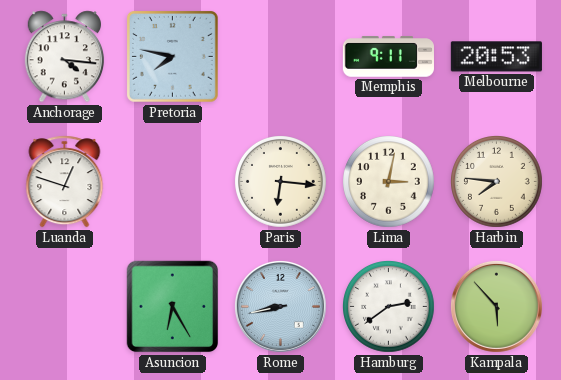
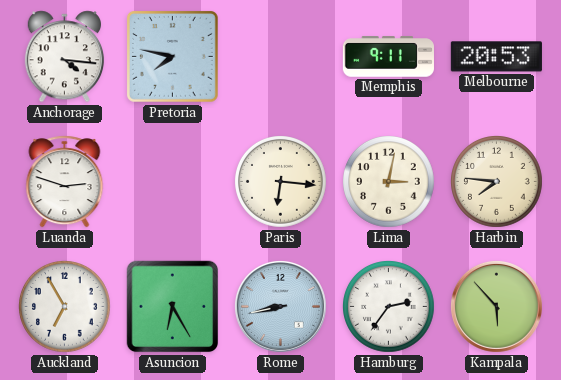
Luanda: 12:48 -> 2:48 (65, 182)
Auckland: none -> 6:55 (65, 307)
Hamburg: 2:39 -> 2:36 (389, 307)
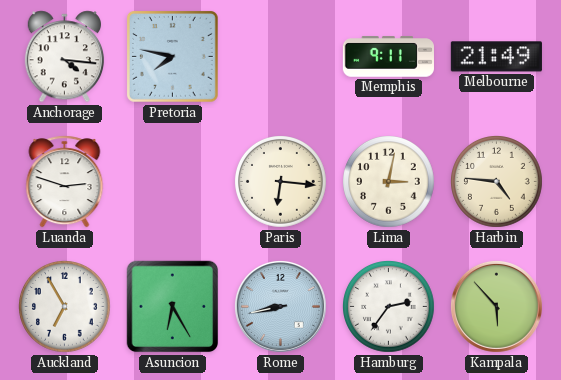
Melbourne: 20:53 -> 21:49 (496, 57)
Harbin: 7:46 -> 4:46 (497, 182)
